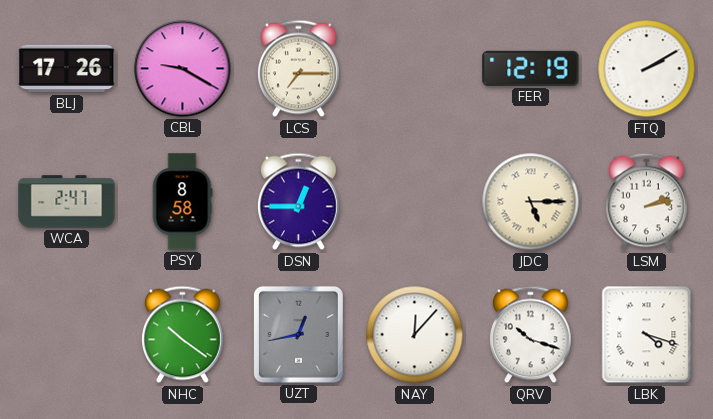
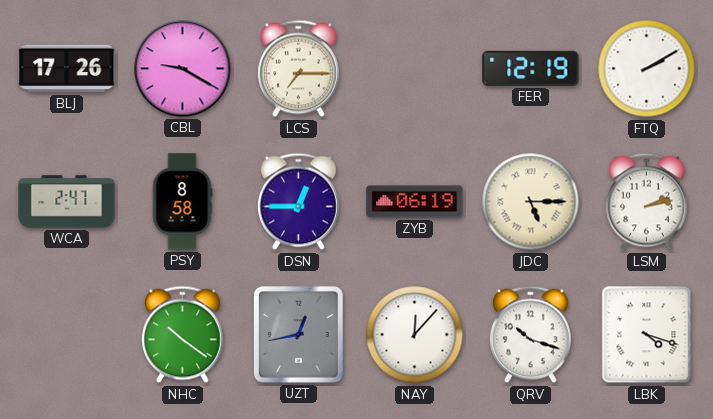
ZYB: none -> 06:19 (415, 202)
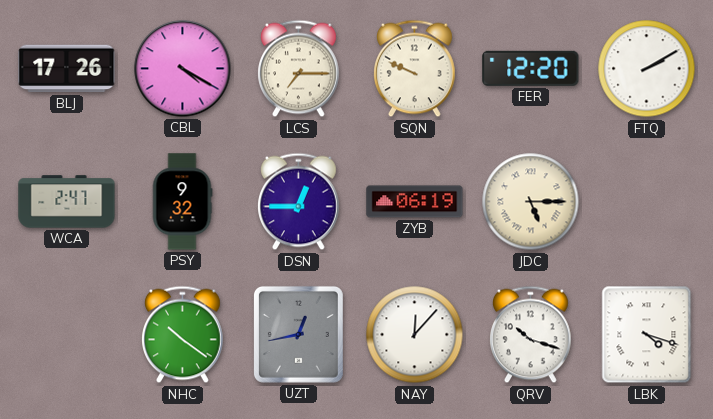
CBL: 9:20 -> 4:20 (183, 69)
SQN: none -> 9:49 (415, 69)
FER: 12:19 -> 12:20 (531, 68)
PSY: 8:58 -> 9:32 (182, 202)
LSM: 2:13 -> none (647, 202)
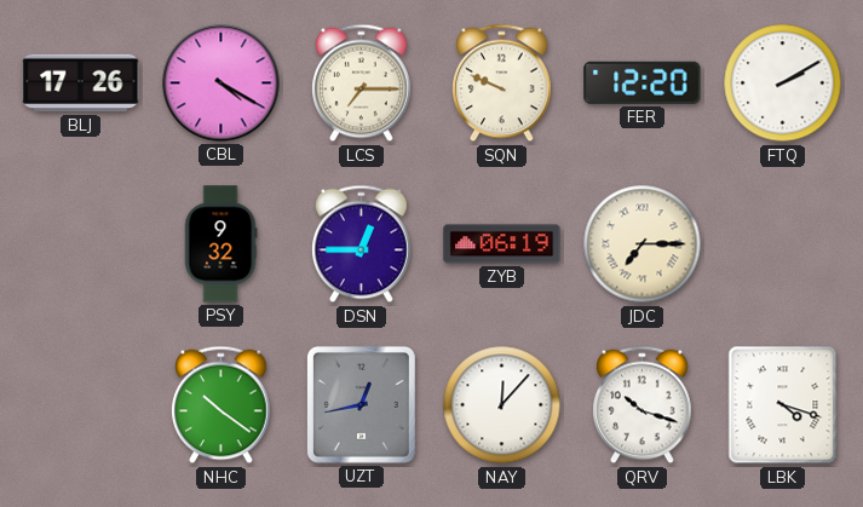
WCA: 2:47 -> none (67, 202)
JDC: 5:15 -> 7:15 (643, 244)
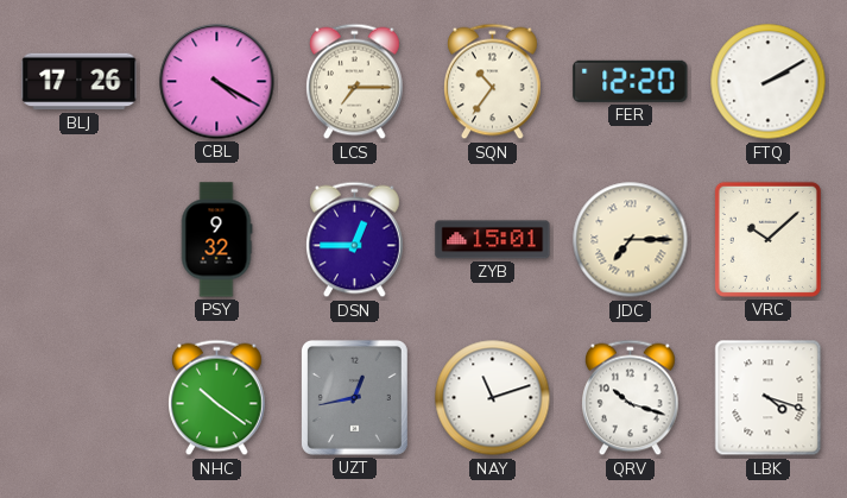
SQN: 9:49 -> 10:36 (493, 82)
ZYB: 06:19 -> 15:01 (493, 240)
VRC: none -> 10:08 (767, 239)
NAY: 12:07 -> 11:12 (493, 398)
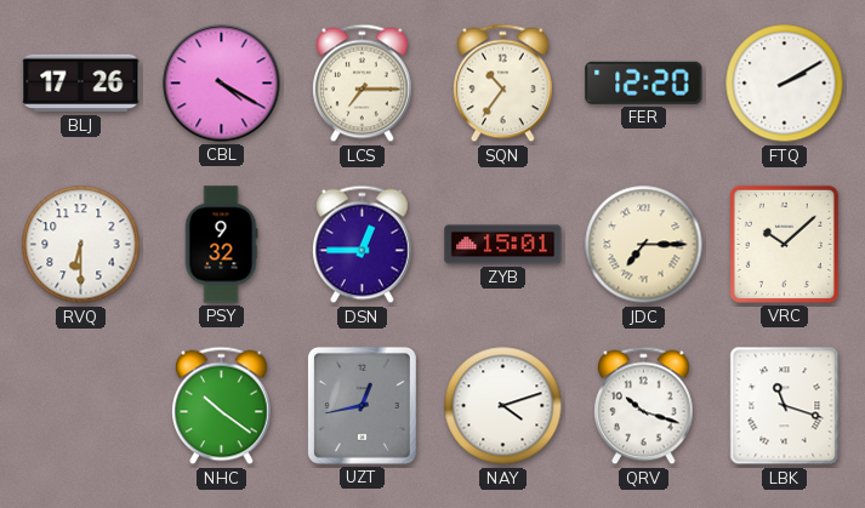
RVQ: none -> 6:30 (81, 245)
NAY: 11:12 -> 4:12 (503, 406)
LBK: 4:18 -> 11:18 (785, 406)
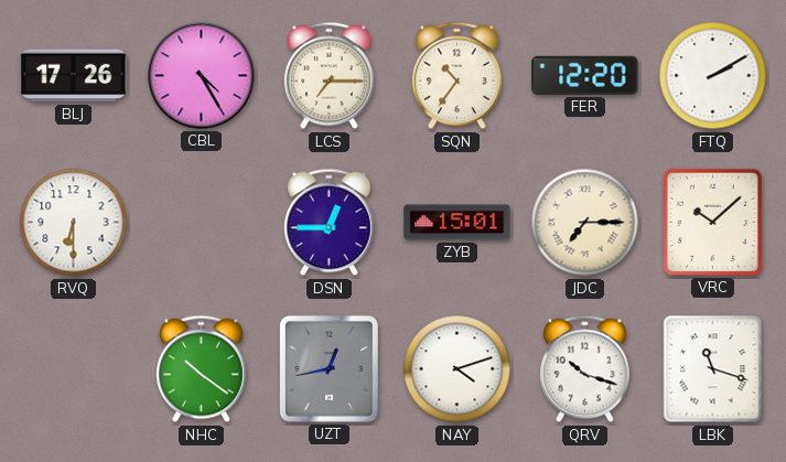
CBL: 4:20 -> 4:25 (202, 76)
PSY: 9:32 -> none (221, 245)
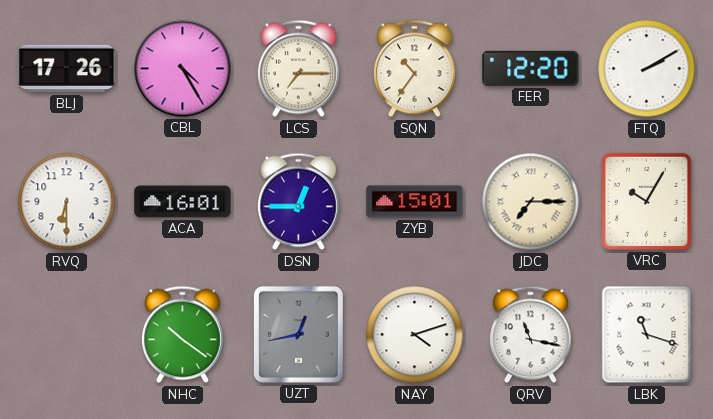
ACA: none -> 16:01 (183, 202)
VRC: 10:08 -> 10:05 (646, 201)
QRV: 10:18 -> 11:17 (531, 335)
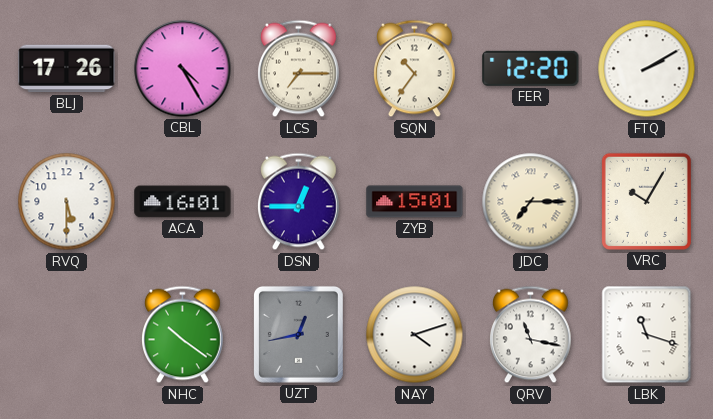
RVQ: 6:30 -> 5:30 (67, 202)
